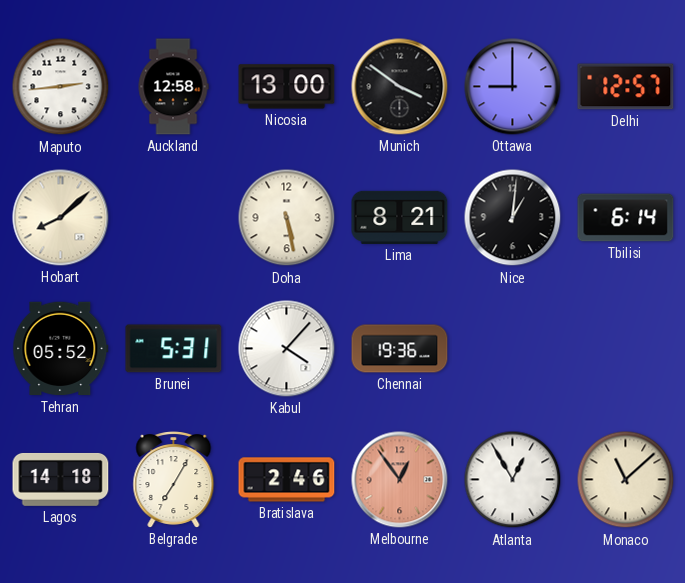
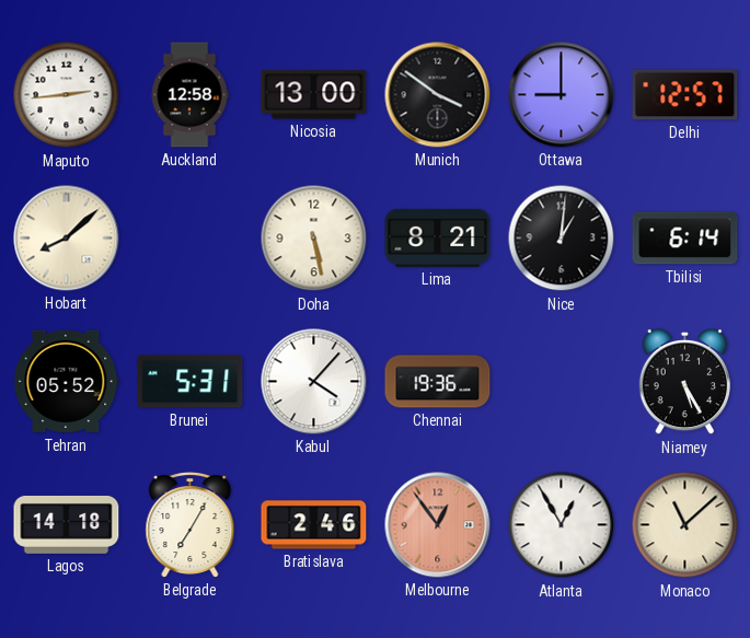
Niamey: none -> 5:25 (684, 382)
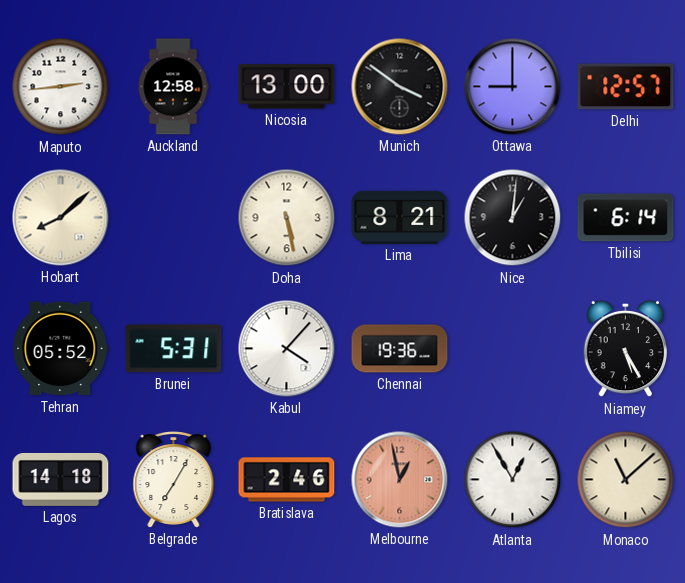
Melbourne: 12:54 -> 12:58 (400, 480)
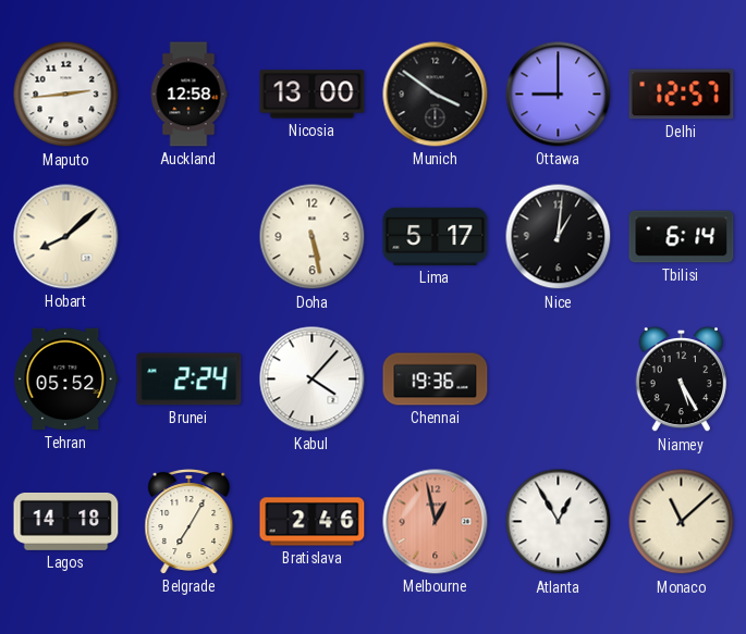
Lima: 8:21 -> 5:17 (436, 236)
Brunei: 5:31 -> 2:24 (189, 380)
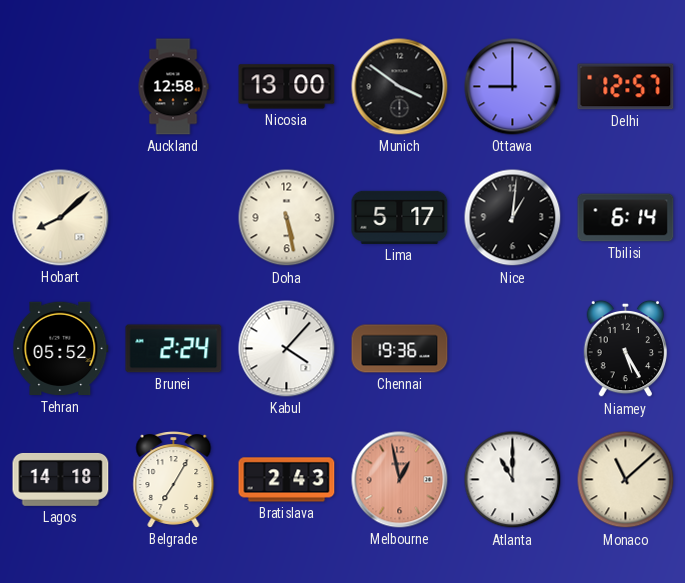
Maputo: 2:44 -> none (66, 95)
Bratislava: 2:46 -> 2:43 (287, 480)
Atlanta: 12:55 -> 11:00 (513, 480)
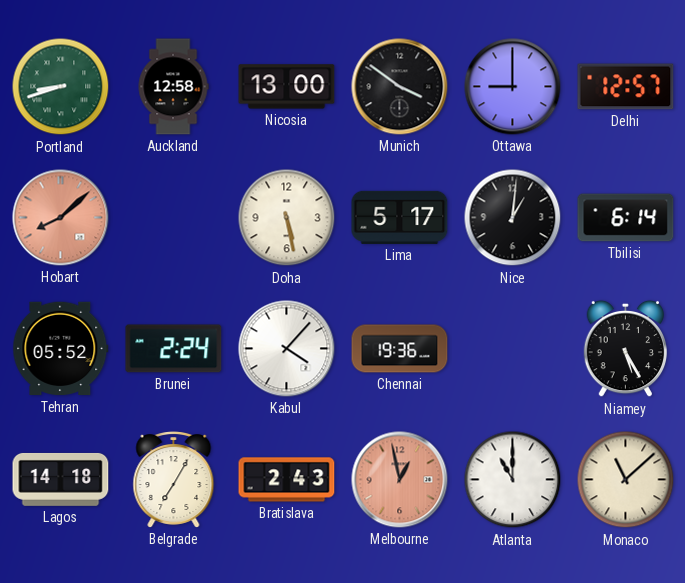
Portland: none -> 8:42 (61, 87)
Hobart dial: cream -> salmon (61, 218)
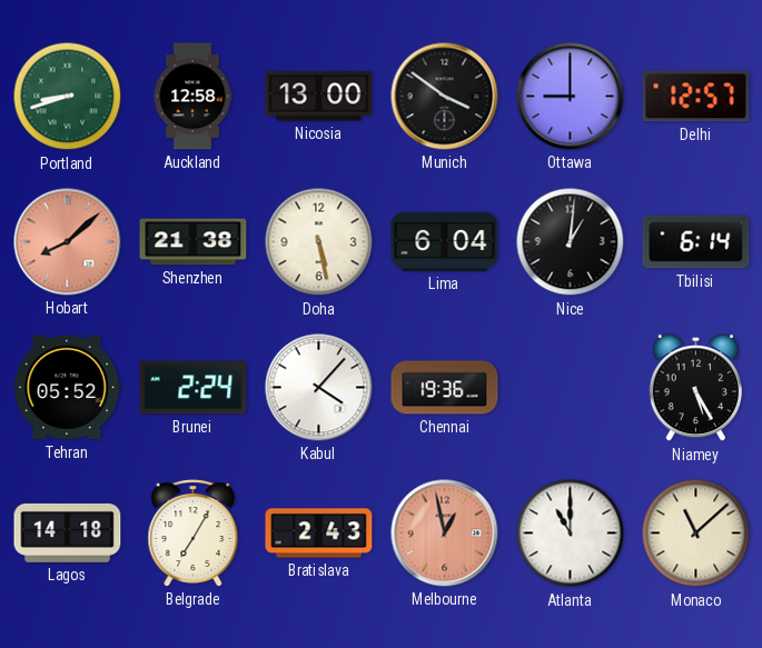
Shenzhen: none -> 21:38 (194, 242)
Lima: 5:17 -> 6:04 (445, 241)
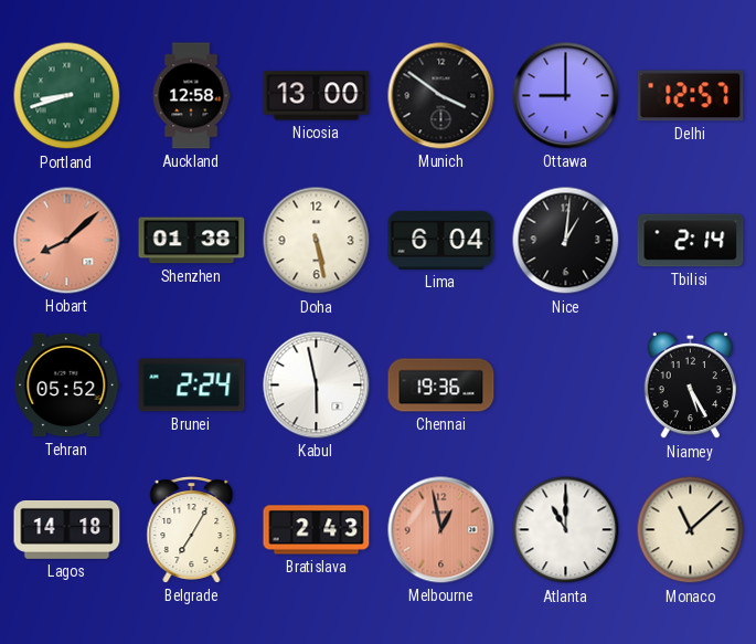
Shenzhen: 21:38 -> 01:38 (192, 241)
Tbilisi: 6:14 -> 2:14 (691, 241)
Kabul: 4:07 -> 5:58 (317, 386)
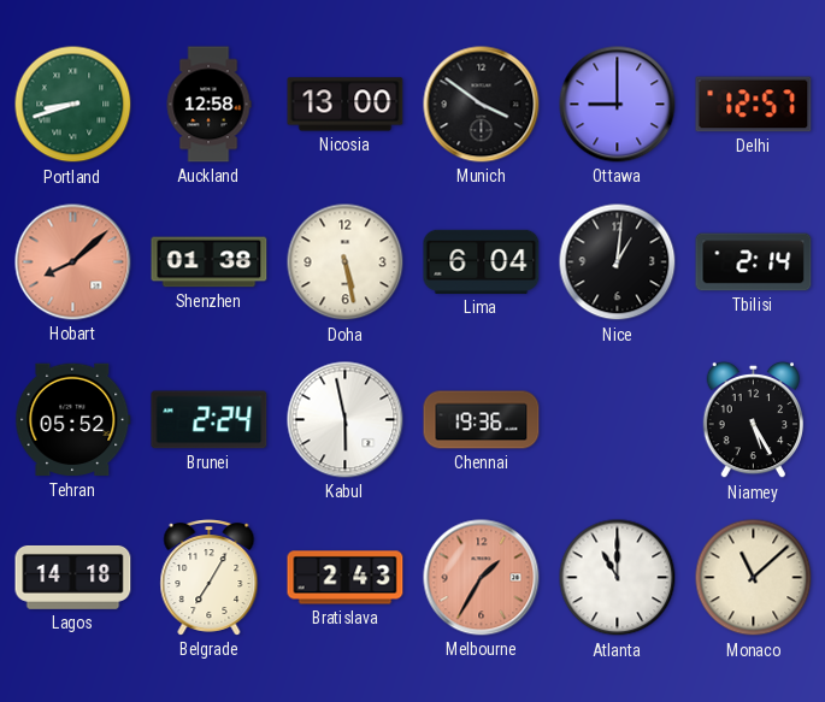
Melbourne: 12:58 -> 1:35 (482, 578)
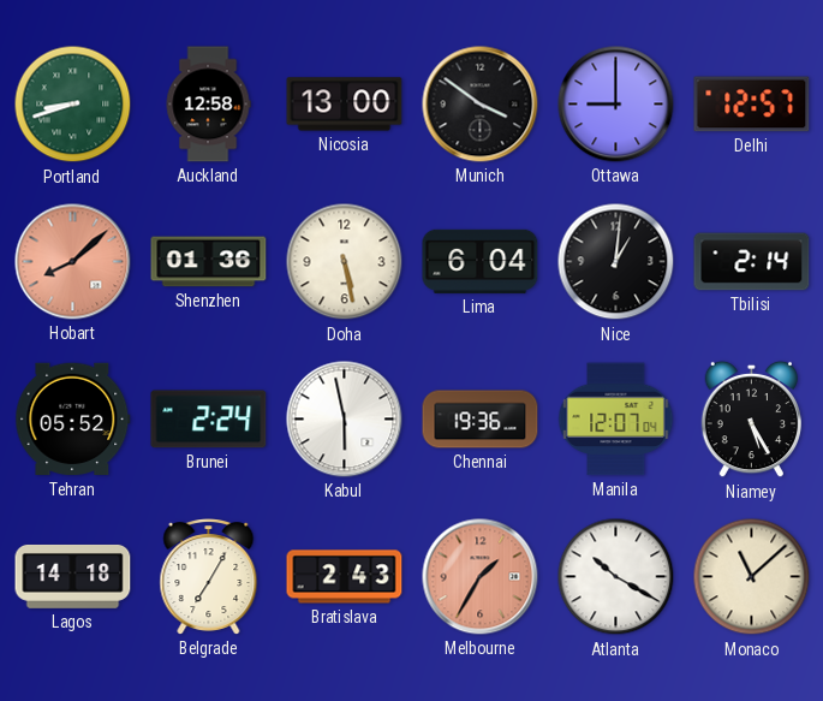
Shenzhen: 01:38 -> 01:36 (209, 262)
Manila: none -> 12:07 (616, 420)
Atlanta: 11:00 -> 10:20 (616, 577)
